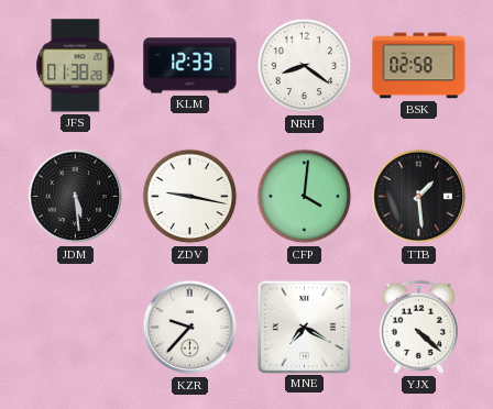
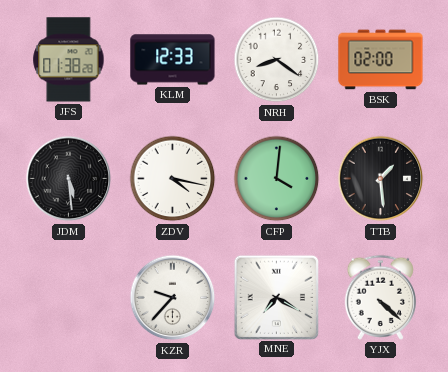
BSK: 02:58 -> 02:00 (381, 60)
ZDV: 9:17 -> 4:17 (173, 179)
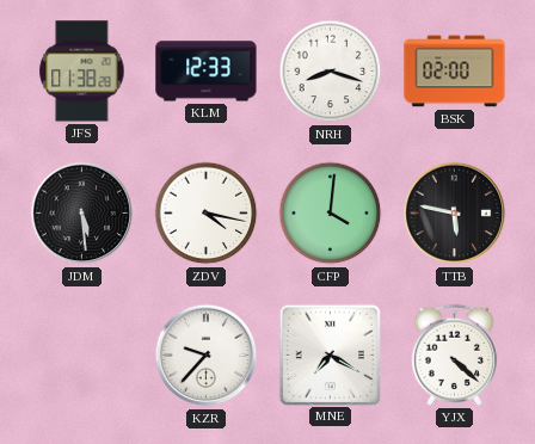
NRH: 8:21 -> 8:18 (331, 72)
TTB: 1:29 -> 5:47 (455, 214)
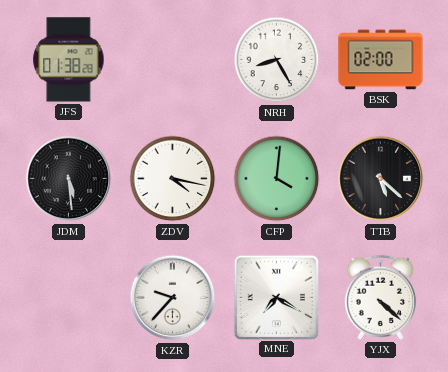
KLM: 12:33 -> none (207, 72)
NRH: 8:18 -> 8:25 (277, 60)
TTB: 5:47 -> 5:22 (381, 179)
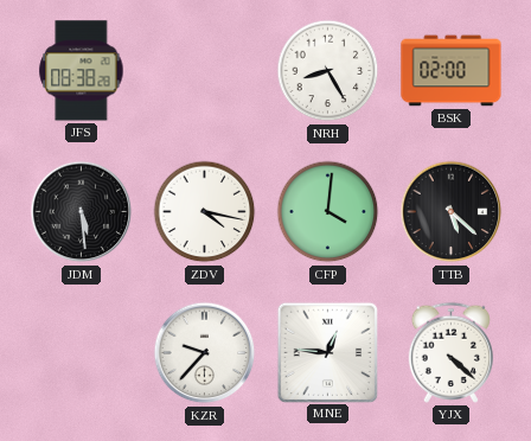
JFS: 01:38 -> 08:38 (82, 71)
MNE: 7:20 -> 12:46 (327, 352)
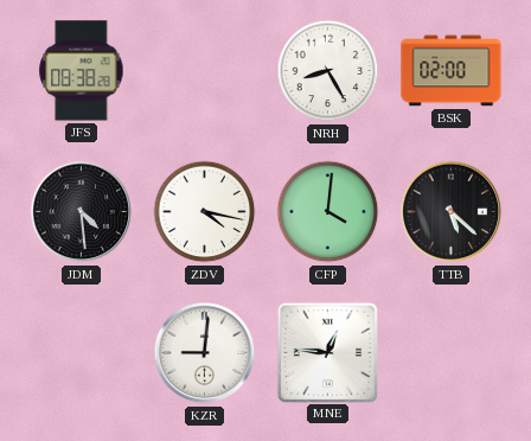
JDM: 5:29 -> 4:29 (82, 212)
KZR: 9:37 -> 9:01 (205, 353)
YJX: 4:22 -> none (450, 352)
